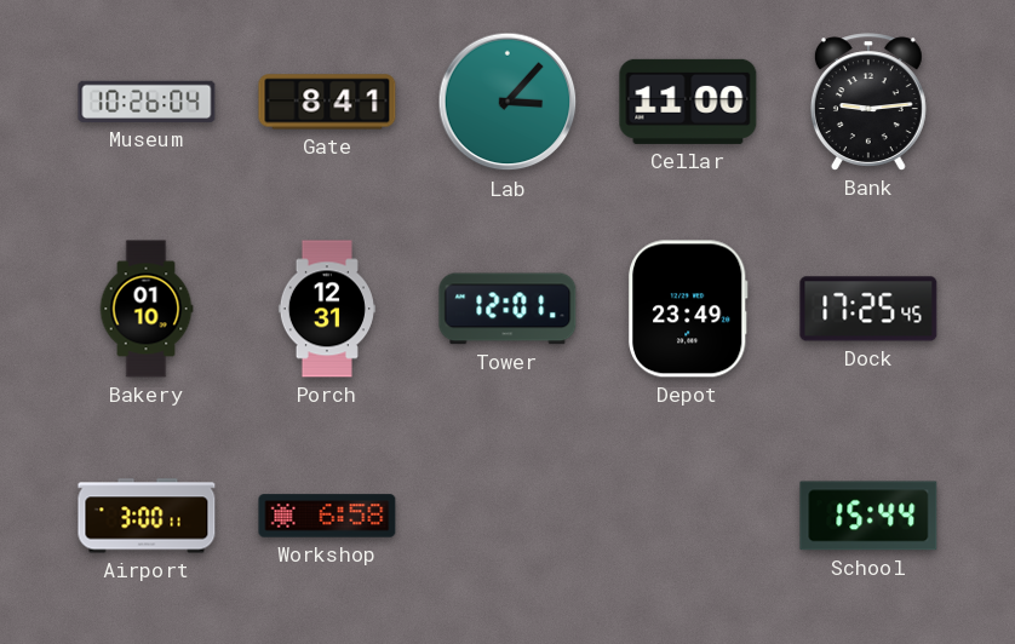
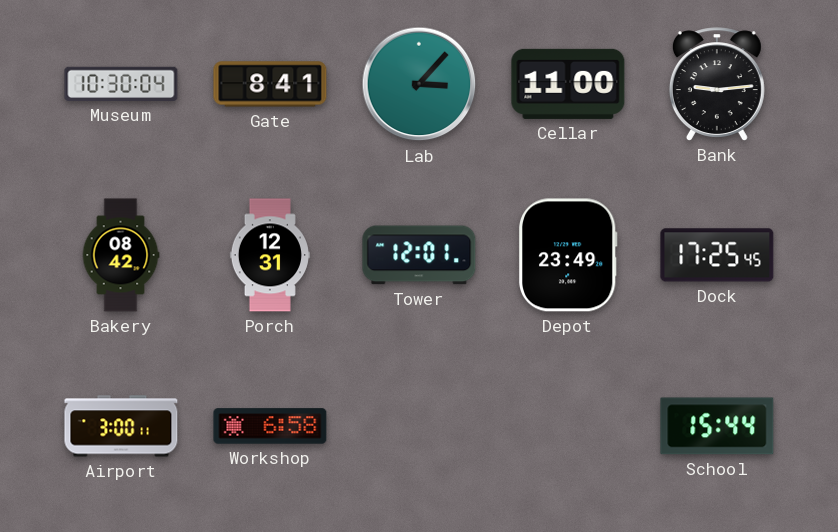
Museum: 10:26 -> 10:30 (121, 84)
Bakery: 01:10 -> 08:42 (121, 255)
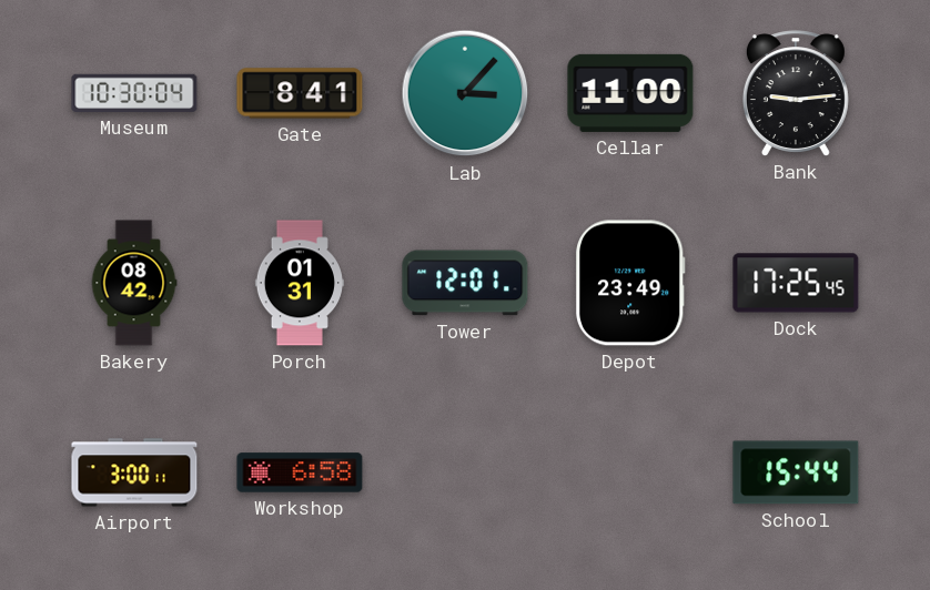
Porch: 12:31 -> 01:31 (300, 283)
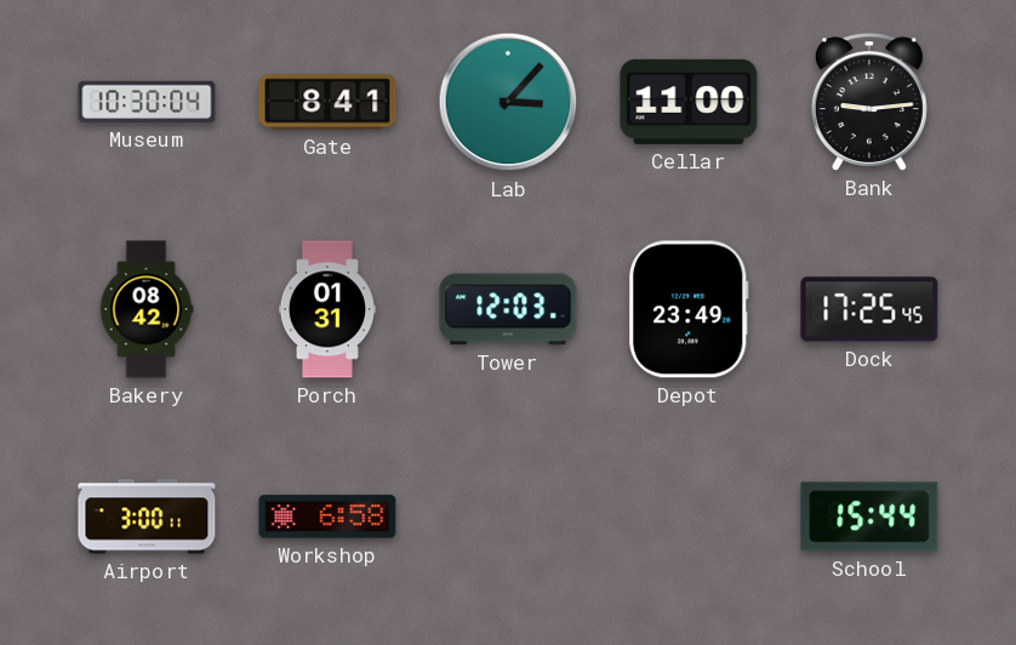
Tower: 12:01 -> 12:03 (508, 309)
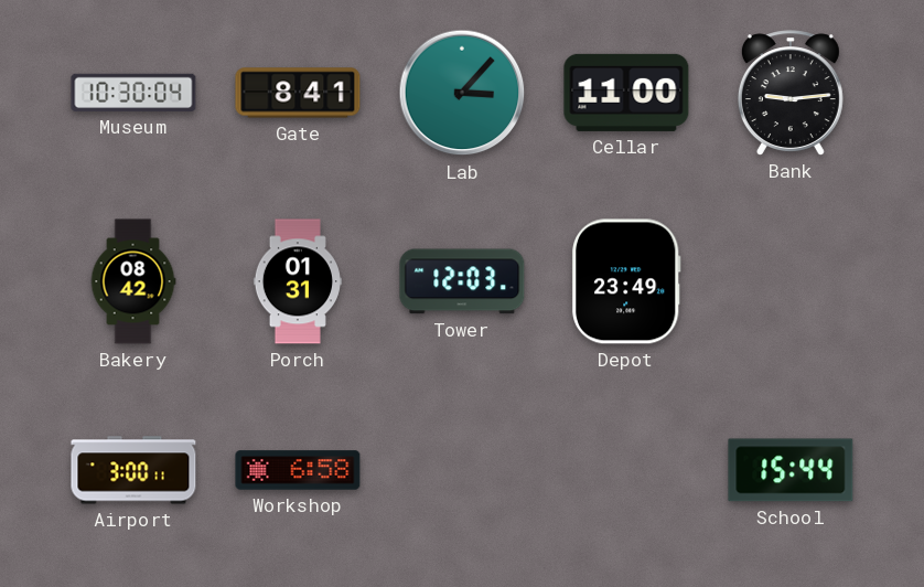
Dock: 17:25 -> none (869, 309)
